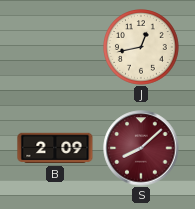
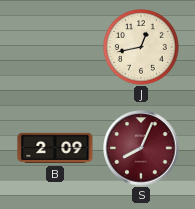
S: 8:08 -> 8:04 (141, 148)
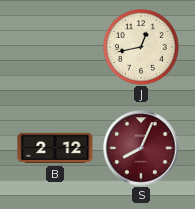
B: 2:09 -> 2:12 (55, 148)
